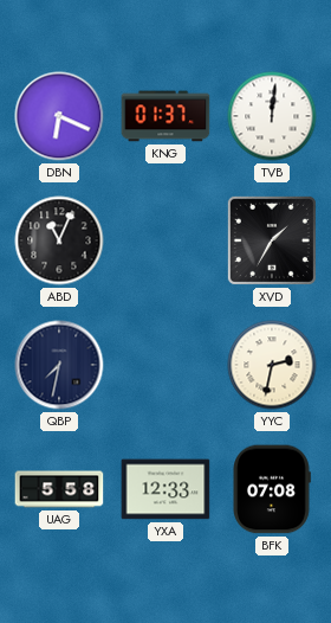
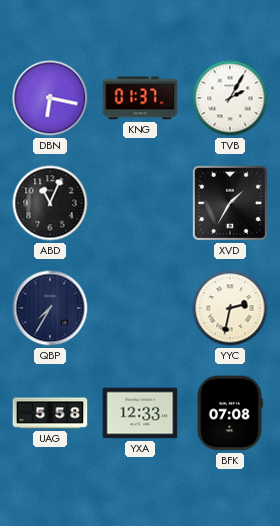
DBN: 6:19 -> 6:17 (50, 98)
TVB: 12:01 -> 2:05 (230, 98)
QBP: 7:32 -> 7:35 (50, 308)
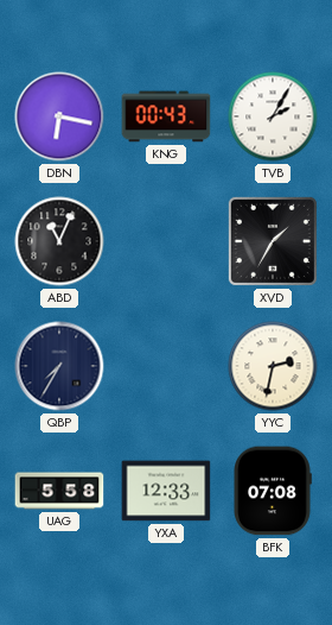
KNG: 01:37 -> 00:43 (166, 116)
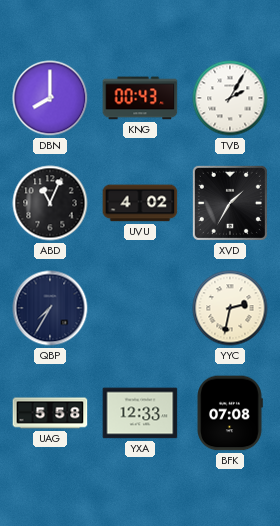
DBN: 6:17 -> 8:00 (50, 98)
UVU: none -> 4:02 (140, 203)
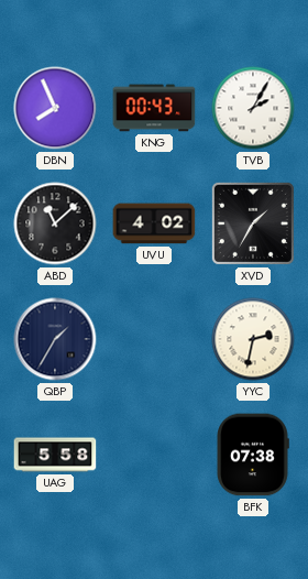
DBN: 8:00 -> 7:56 (55, 108)
ABD: 11:04 -> 11:08 (55, 223)
QBP: 7:35 -> 1:35 (55, 339)
YXA: 12:33 -> none (140, 413)
BFK: 07:08 -> 07:38 (253, 455)
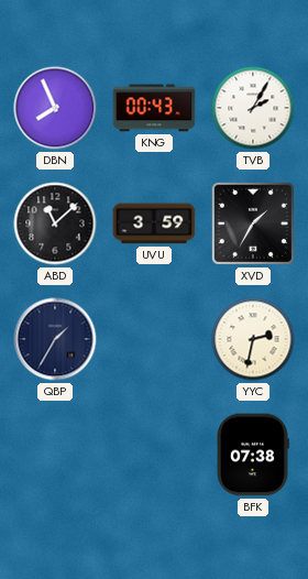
UVU: 4:02 -> 3:59 (154, 223)
UAG: 5:58 -> none (55, 455)
